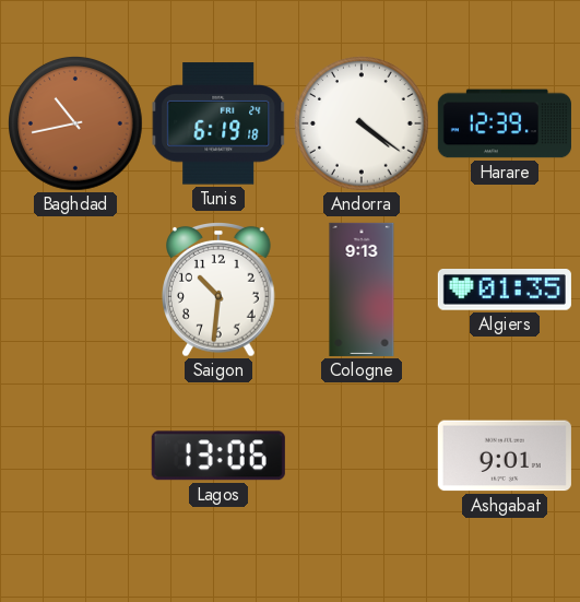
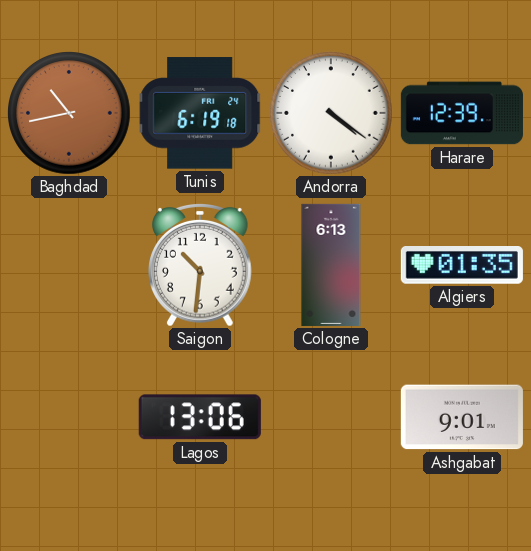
Cologne: 9:13 -> 6:13 (331, 265)
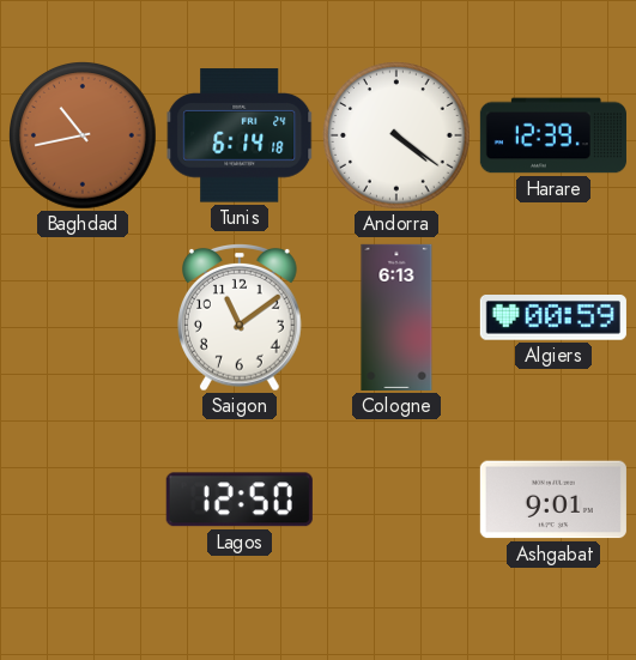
Tunis: 6:19 -> 6:14 (240, 135)
Saigon: 10:31 -> 11:09 (241, 319)
Algiers: 01:35 -> 00:59 (553, 319)
Lagos: 13:06 -> 12:50 (240, 499)
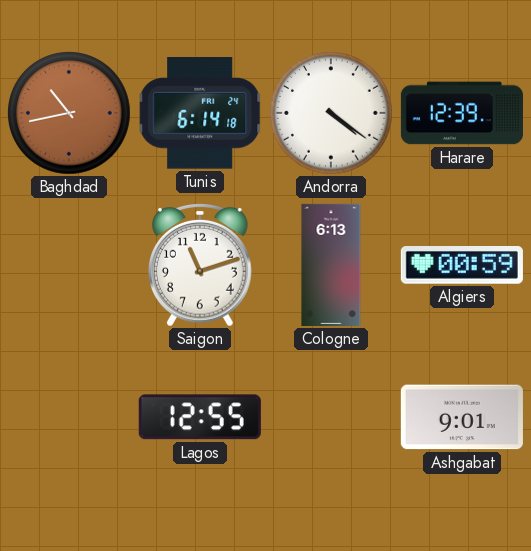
Saigon: 11:09 -> 11:12 (201, 266)
Lagos: 12:50 -> 12:55 (200, 417)
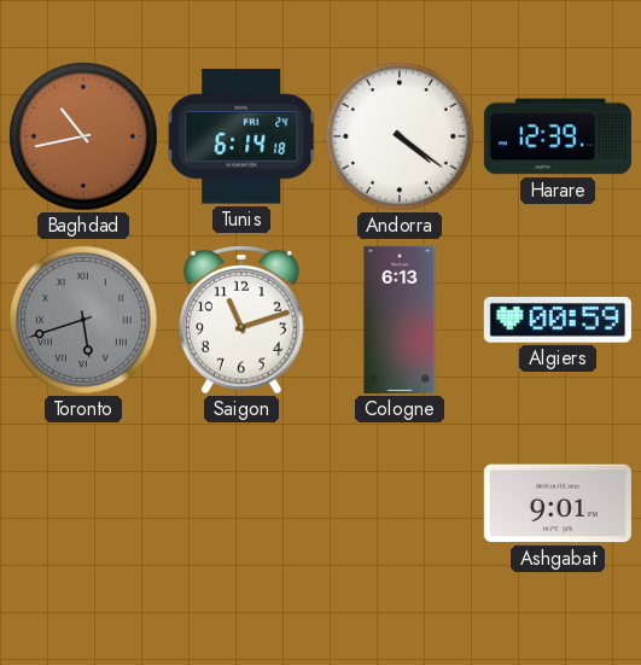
Toronto: none -> 5:42 (85, 321)
Lagos: 12:55 -> none (200, 417)
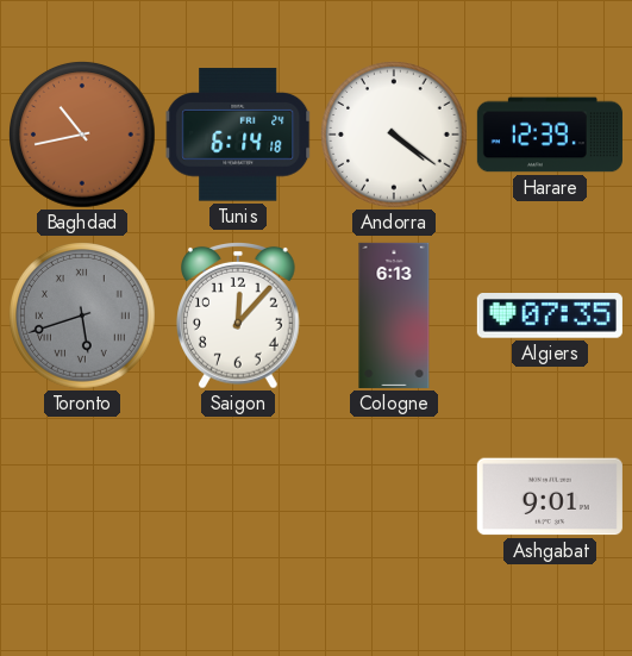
Saigon: 11:12 -> 12:07 (239, 317)
Algiers: 00:59 -> 07:35 (550, 317)
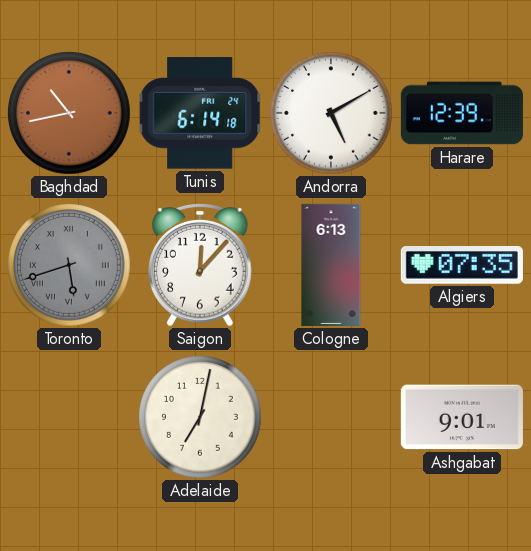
Andorra: 4:21 -> 5:10 (332, 114)
Adelaide: none -> 7:02 (201, 418)
